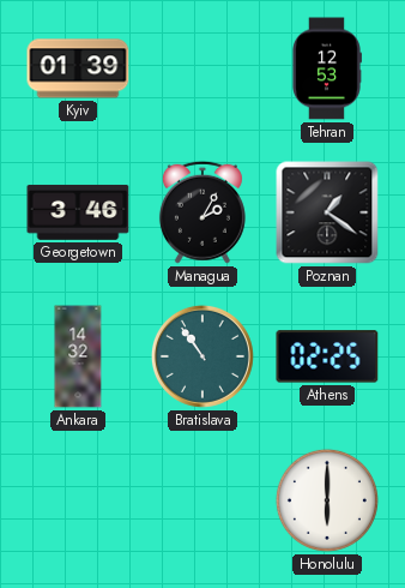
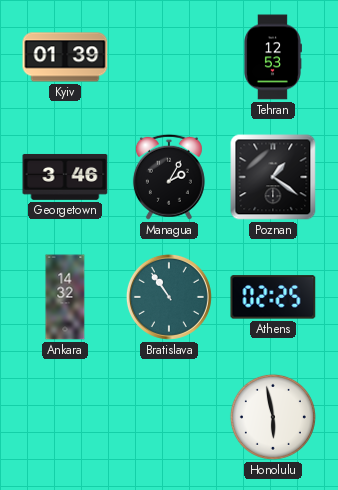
Honolulu: 6:00 -> 5:58 (273, 417)
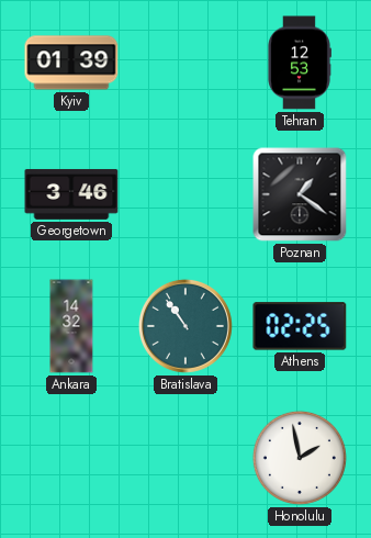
Managua: 2:05 -> none (169, 177)
Honolulu: 5:58 -> 1:58 (300, 458)
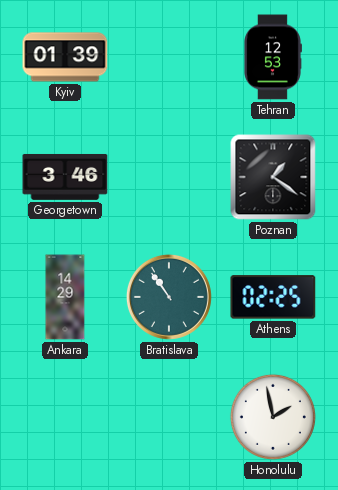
Ankara: 14:32 -> 14:29 (65, 297)
